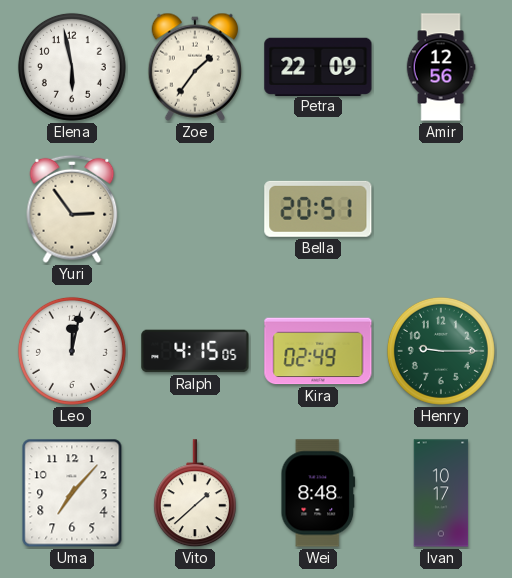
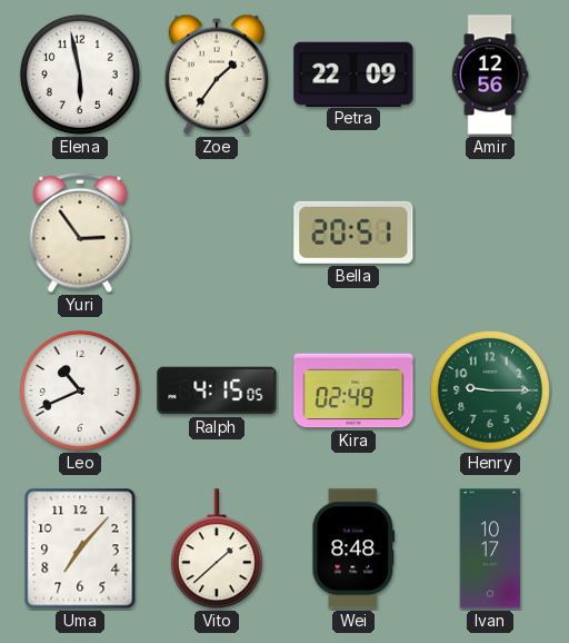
Leo: 12:02 -> 10:41 (80, 390)
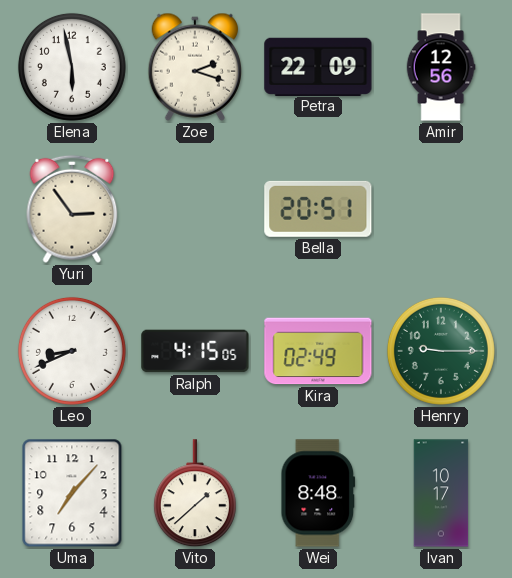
Zoe: 1:36 -> 2:18 (194, 67)
Leo: 10:41 -> 8:41 (72, 351)
